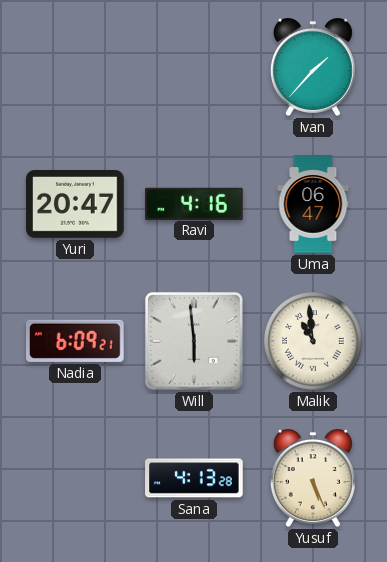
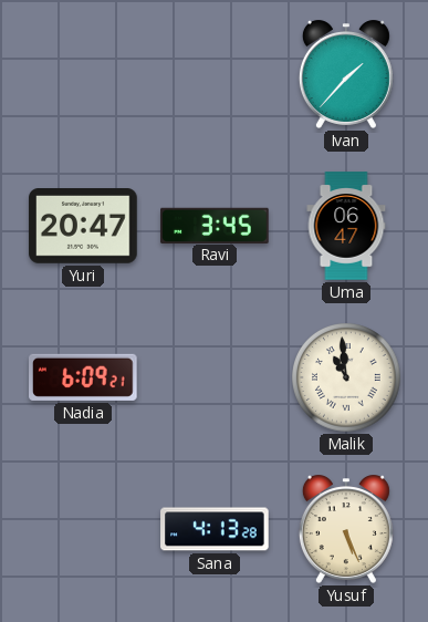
Ravi: 4:16 -> 3:45 (215, 225)
Will: 5:59 -> none (194, 341)
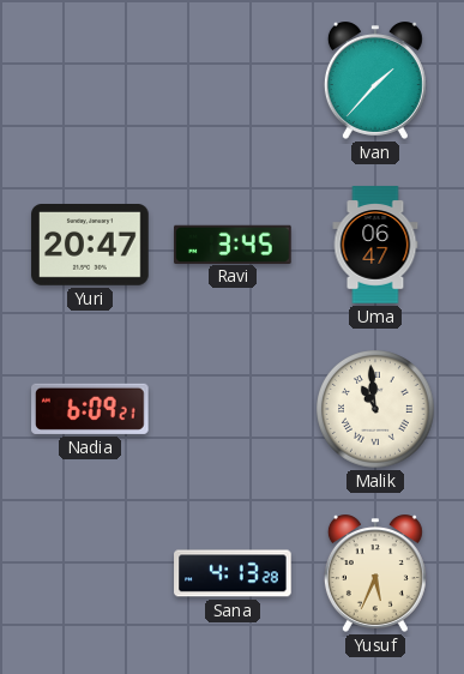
Yusuf: 5:26 -> 5:34 (375, 573)
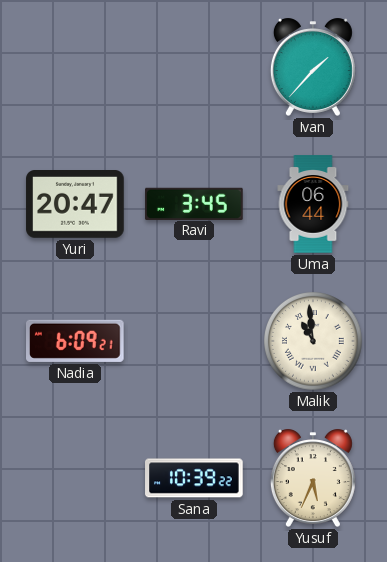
Uma: 06:47 -> 06:44 (313, 204)
Sana: 4:13 -> 10:39 (194, 478)
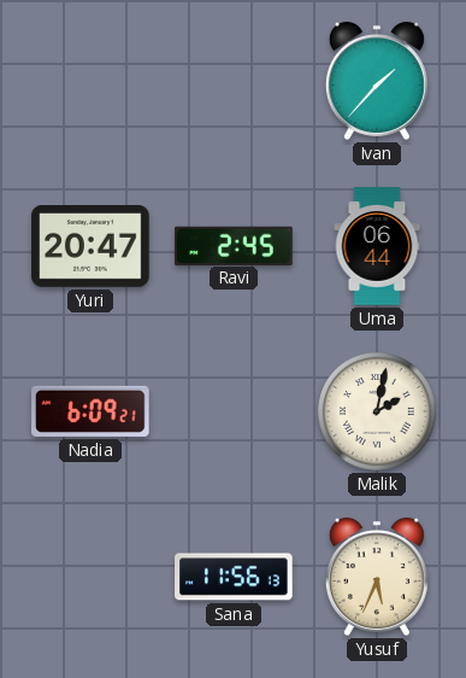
Ravi: 3:45 -> 2:45 (234, 245)
Malik: 10:59 -> 2:02 (378, 413)
Sana: 10:39 -> 11:56 (234, 577)
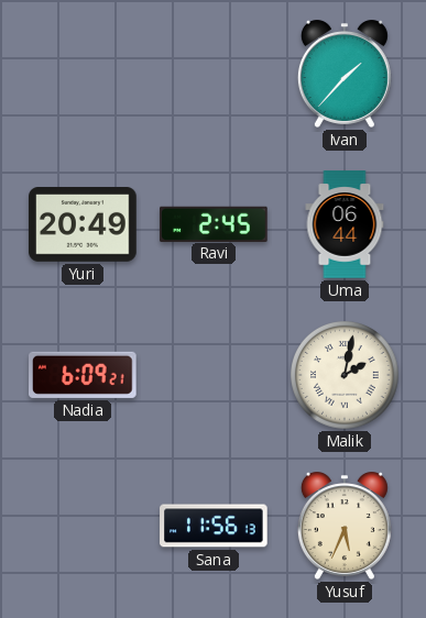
Yuri: 20:47 -> 20:49 (83, 225)
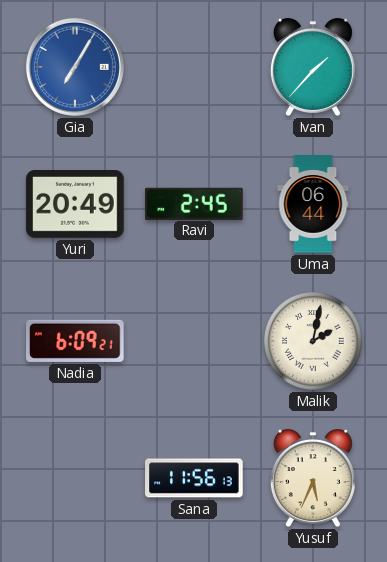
Gia: none -> 7:05 (75, 67)
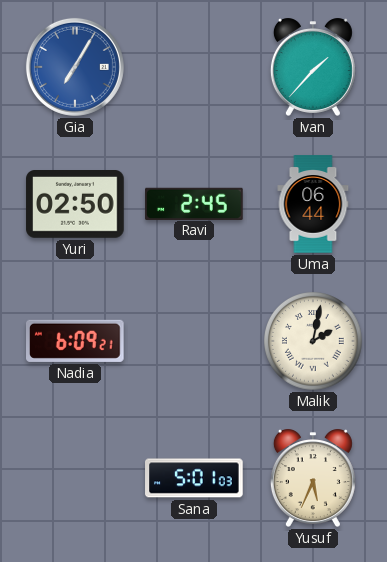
Yuri: 20:49 -> 02:50 (75, 205)
Sana: 11:56 -> 5:01 (194, 478)
